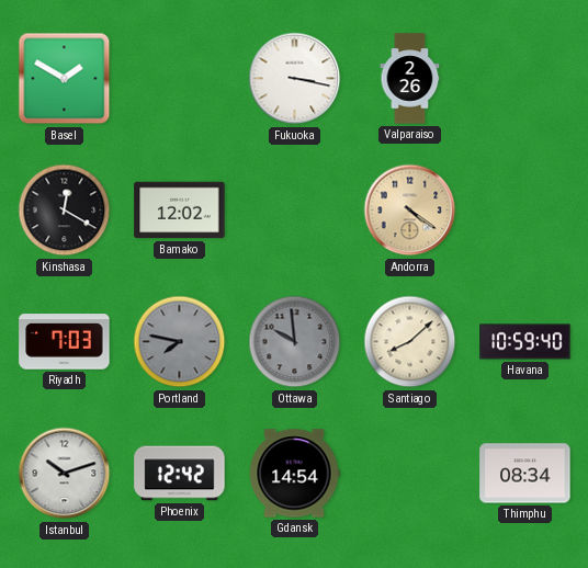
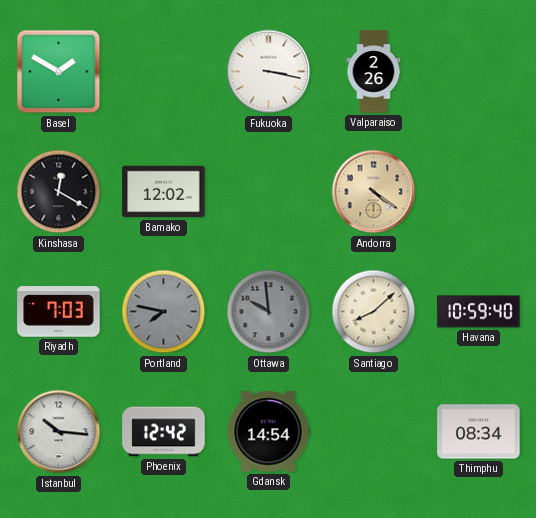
Istanbul: 10:12 -> 10:16 (59, 432)
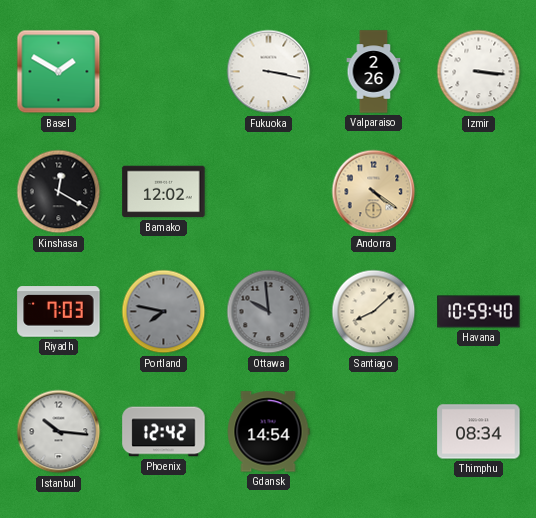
Izmir: none -> 3:16 (479, 72)
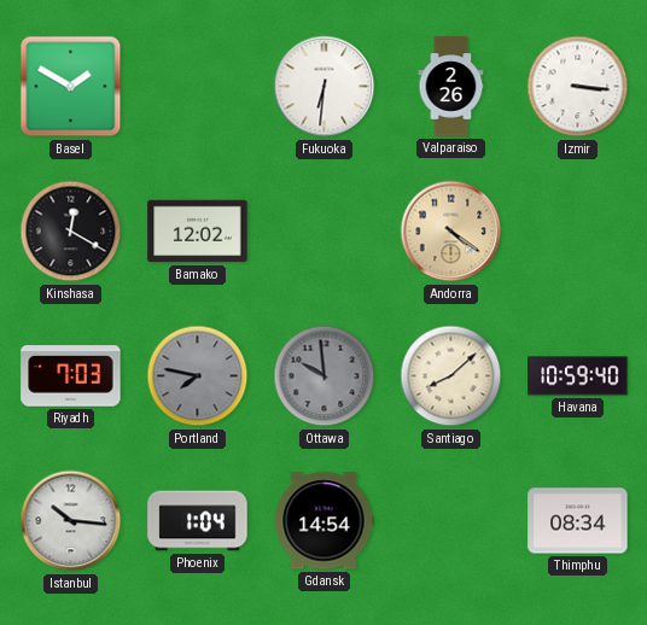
Fukuoka: 3:17 -> 6:31 (325, 87)
Phoenix: 12:42 -> 1:04 (198, 521)
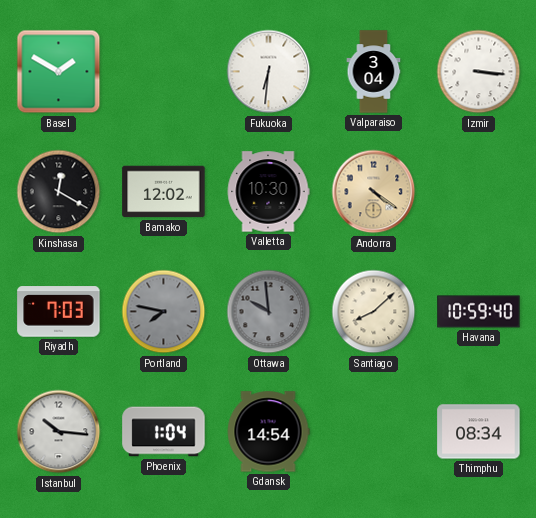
Valparaiso: 2:26 -> 3:04 (374, 72)
Valletta: none -> 10:30 (268, 192)
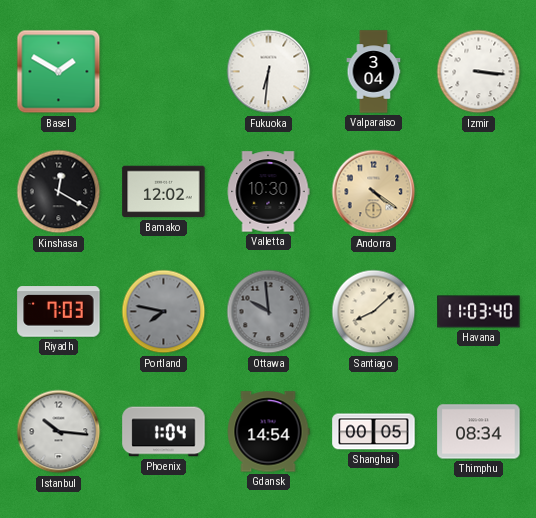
Havana: 10:59 -> 11:03 (479, 312)
Shanghai: none -> 00:05 (374, 432)
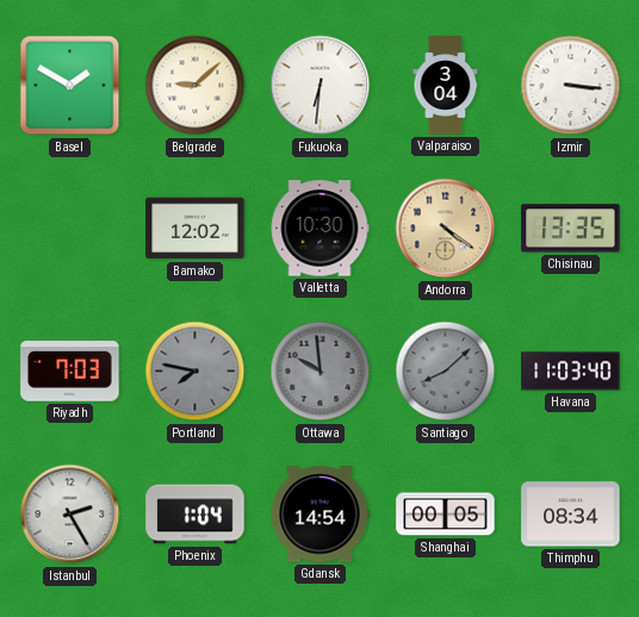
Belgrade: none -> 9:08 (196, 86)
Kinshasa: 12:20 -> none (59, 192)
Chisinau: none -> 13:35 (571, 229)
Santiago dial: cream -> grey (446, 372)
Istanbul: 10:16 -> 2:25 (70, 515)
